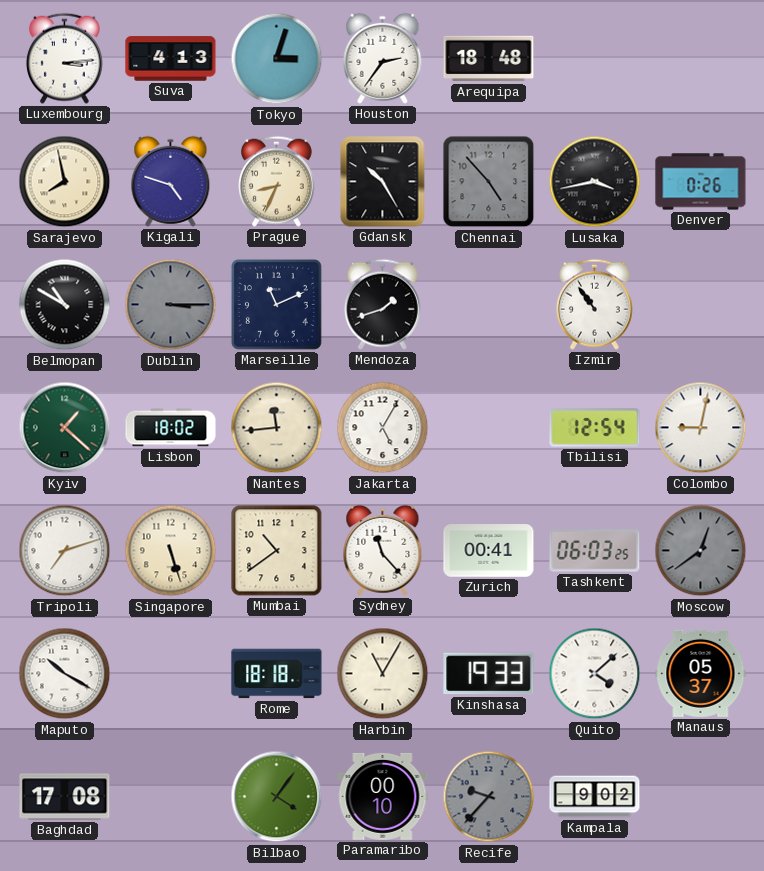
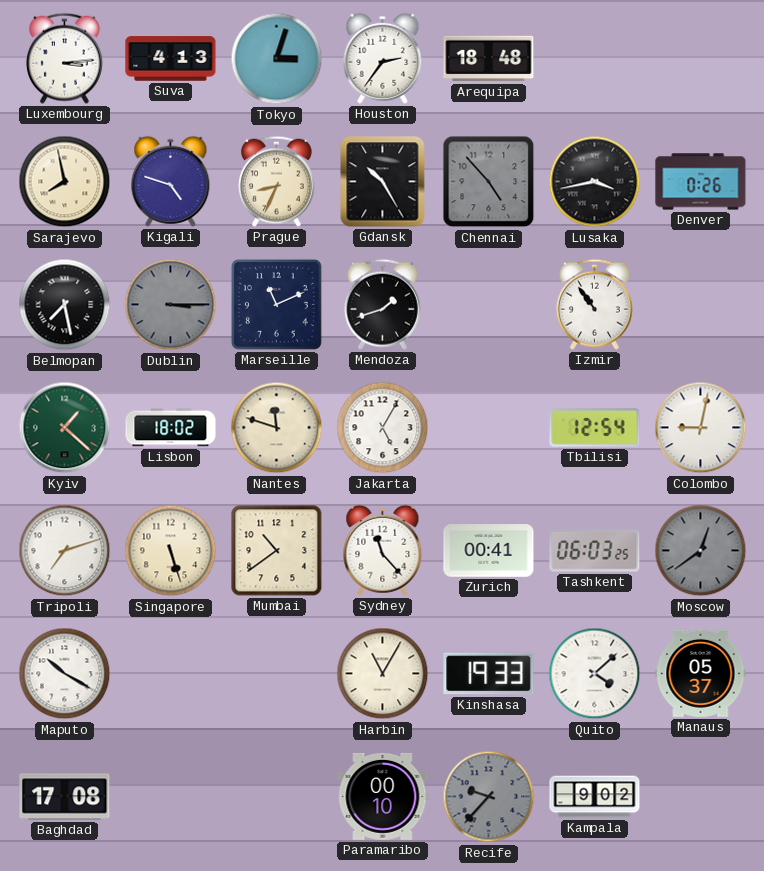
Belmopan: 10:50 -> 7:28 (65, 305)
Nantes: 11:44 -> 11:48 (277, 428)
Rome: 18:18 -> none (277, 674)
Bilbao: 4:06 -> none (277, 797)
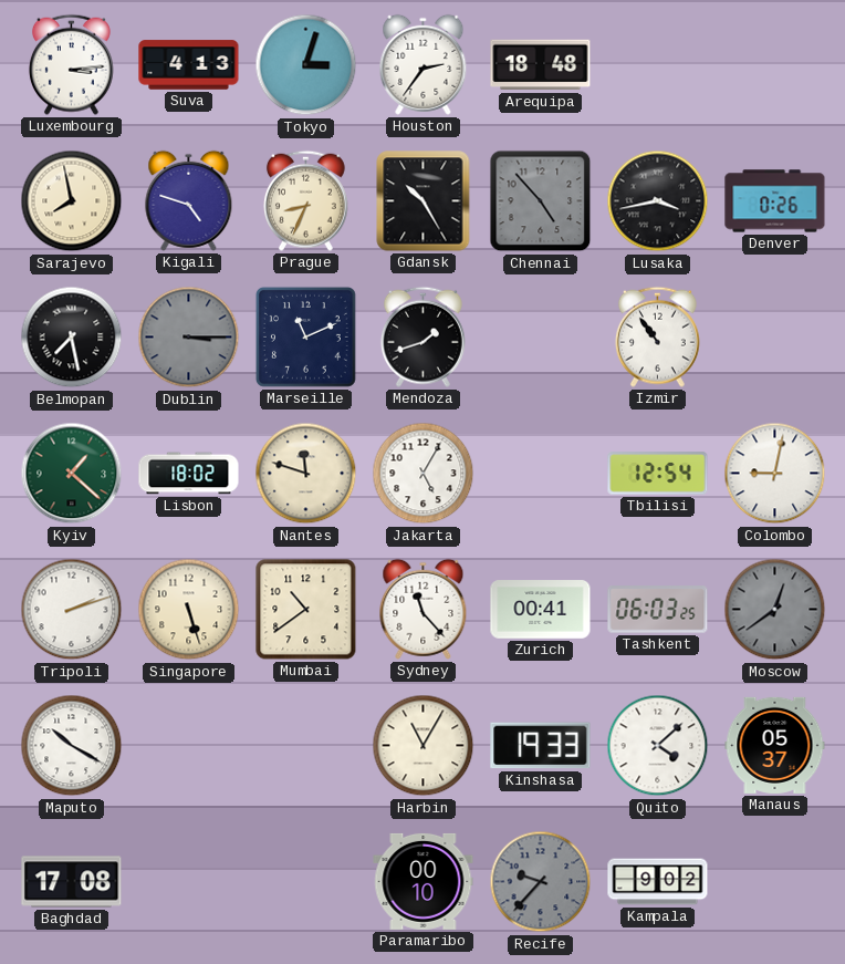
Tripoli: 7:12 -> 2:12 (72, 610)
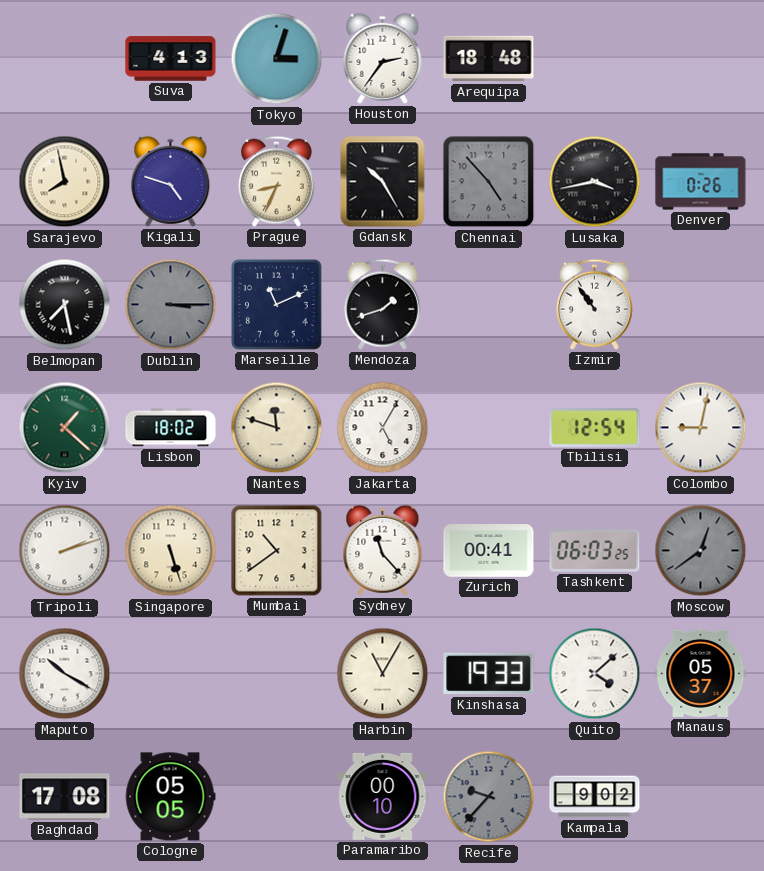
Luxembourg: 3:14 -> none (71, 64)
Cologne: none -> 05:05 (170, 797)
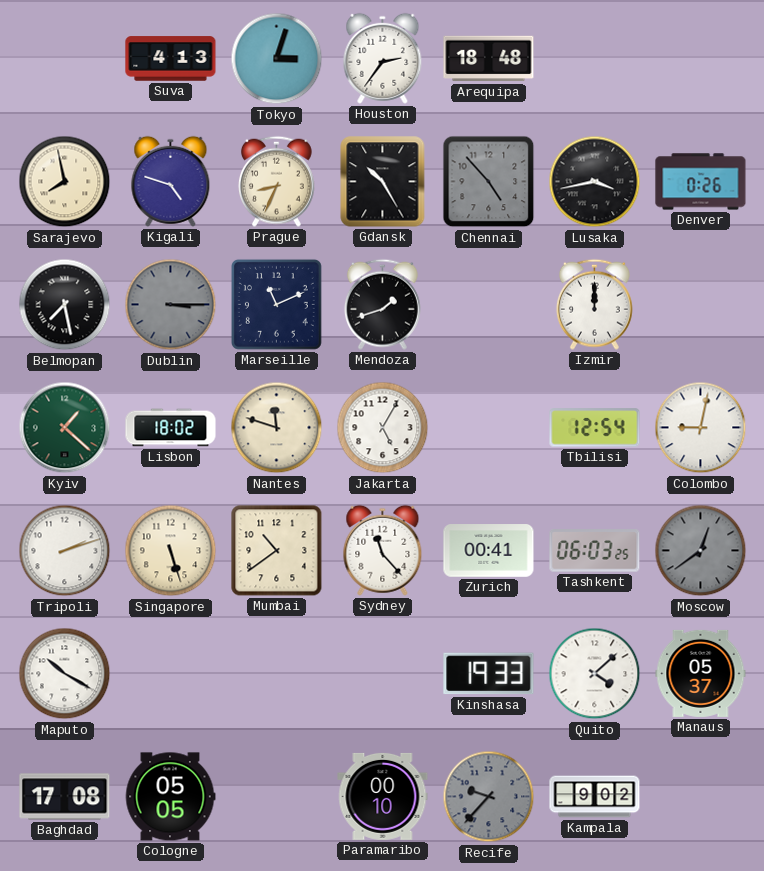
Izmir: 10:54 -> 12:00 (594, 304)
Harbin: 11:05 -> none (383, 674)
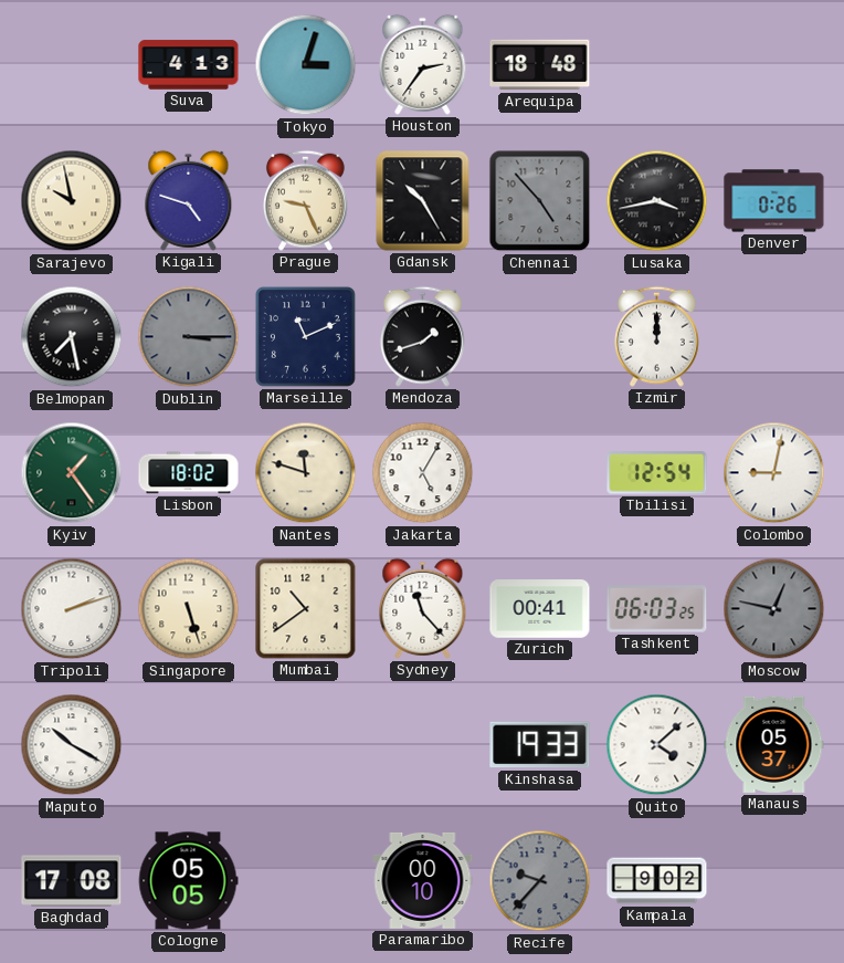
Sarajevo: 7:58 -> 9:58 (72, 201)
Prague: 8:34 -> 9:26 (305, 200)
Kyiv: 1:22 -> 1:24 (72, 473)
Moscow: 12:39 -> 12:47 (774, 609)
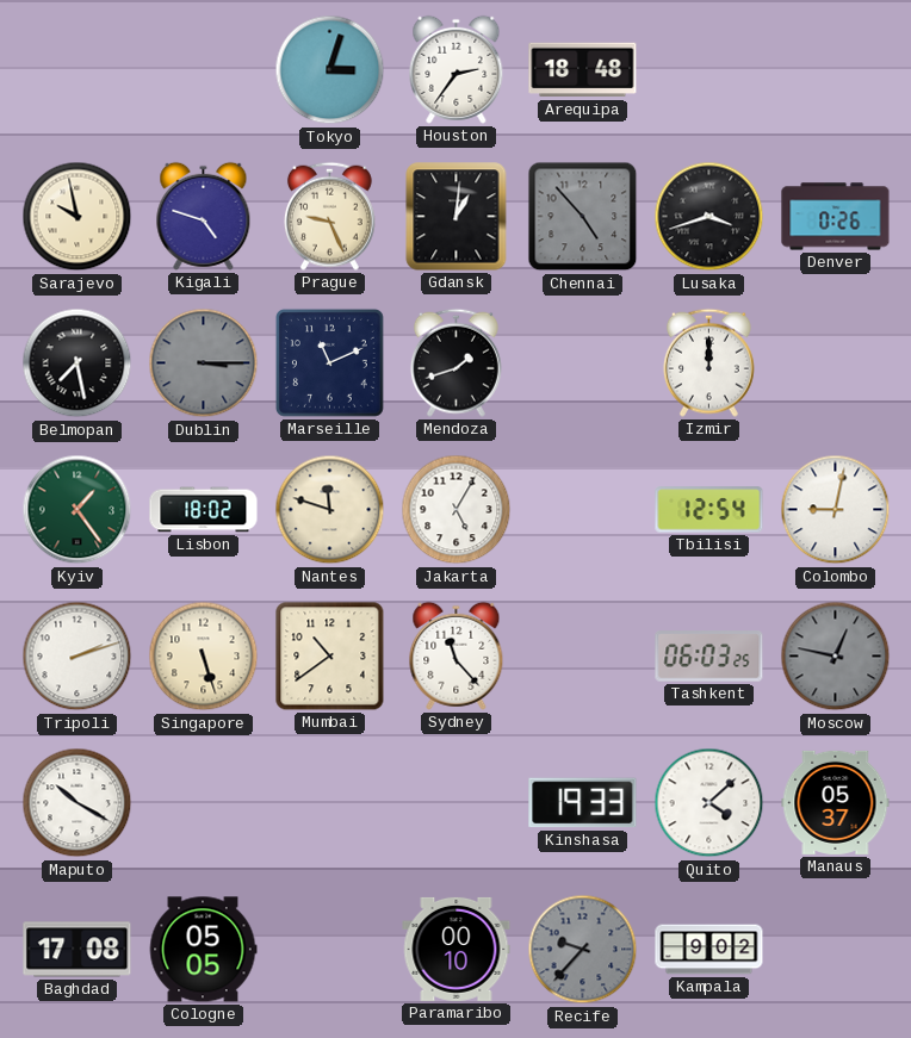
Suva: 4:13 -> none (189, 65)
Gdansk: 10:25 -> 1:01 (457, 217)
Lusaka: 3:43 -> 3:42 (709, 217)
Zurich: 00:41 -> none (540, 609)
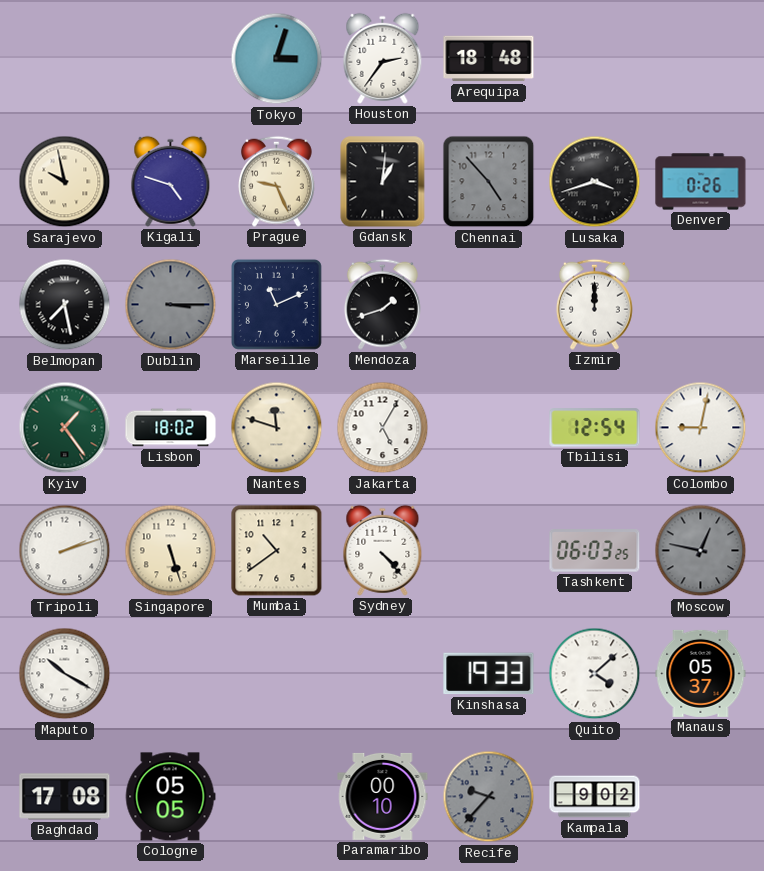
Sydney: 11:23 -> 4:23 (383, 550)
